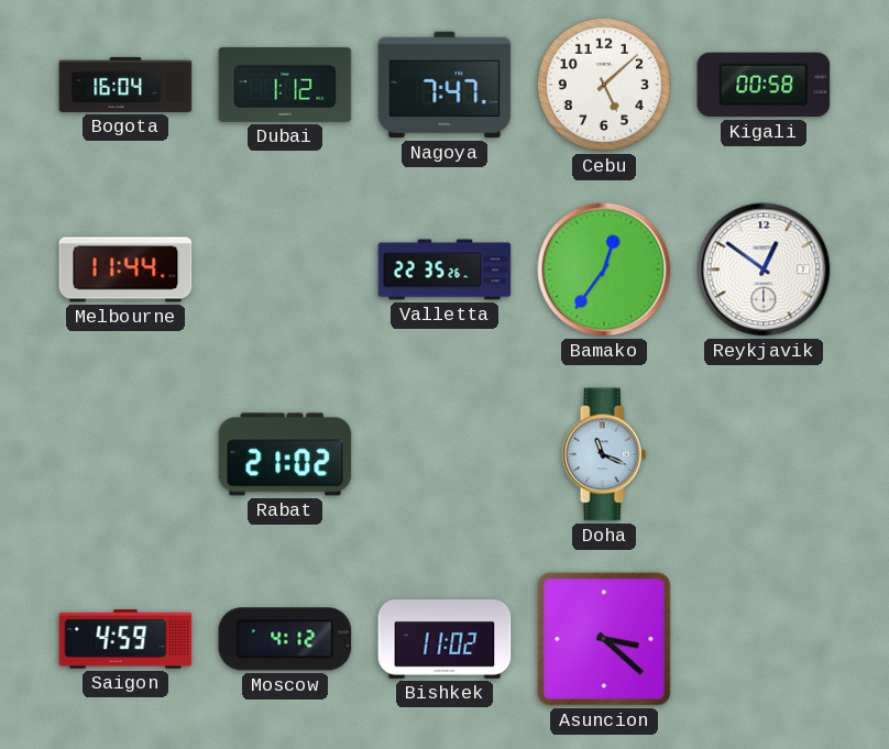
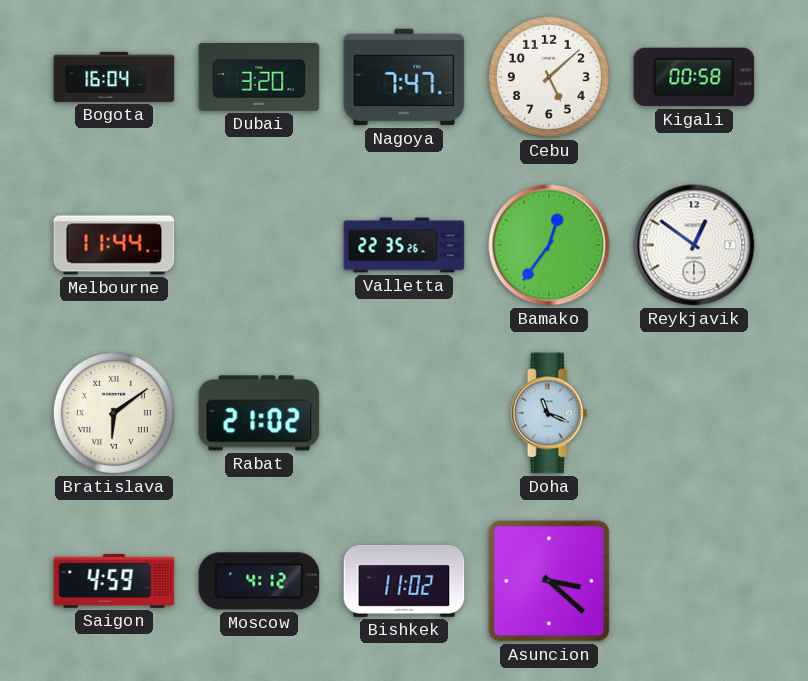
Dubai: 1:12 -> 3:20 (259, 77)
Bratislava: none -> 6:09 (114, 413)
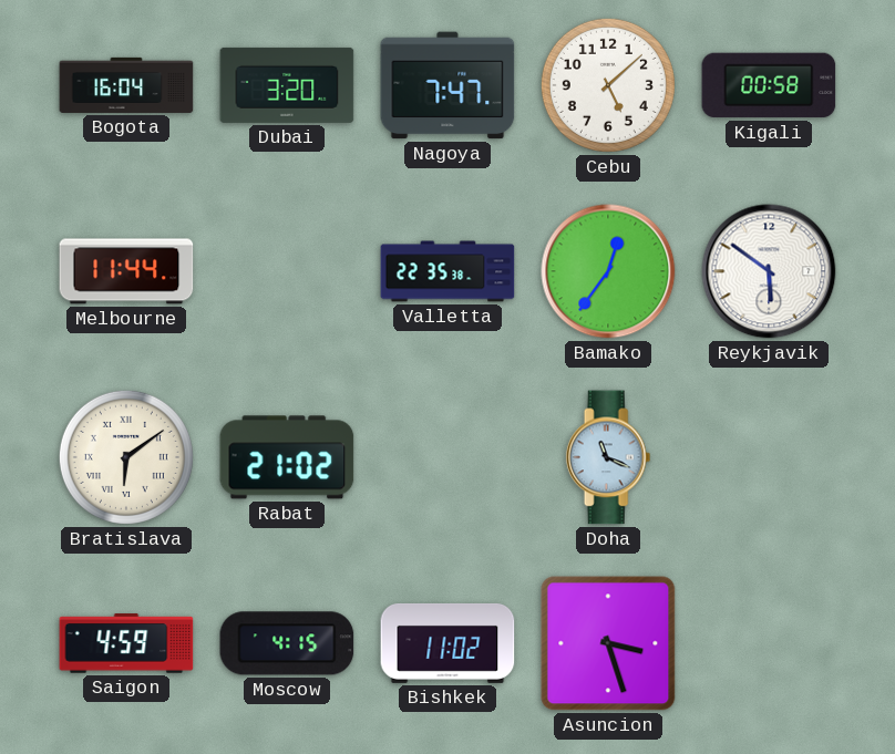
Valletta: 22:35:26 -> 22:35:38 (447, 271)
Reykjavik: 12:51 -> 5:51 (769, 271)
Moscow: 4:12 -> 4:15 (287, 643)
Asuncion: 3:22 -> 3:27 (608, 643)
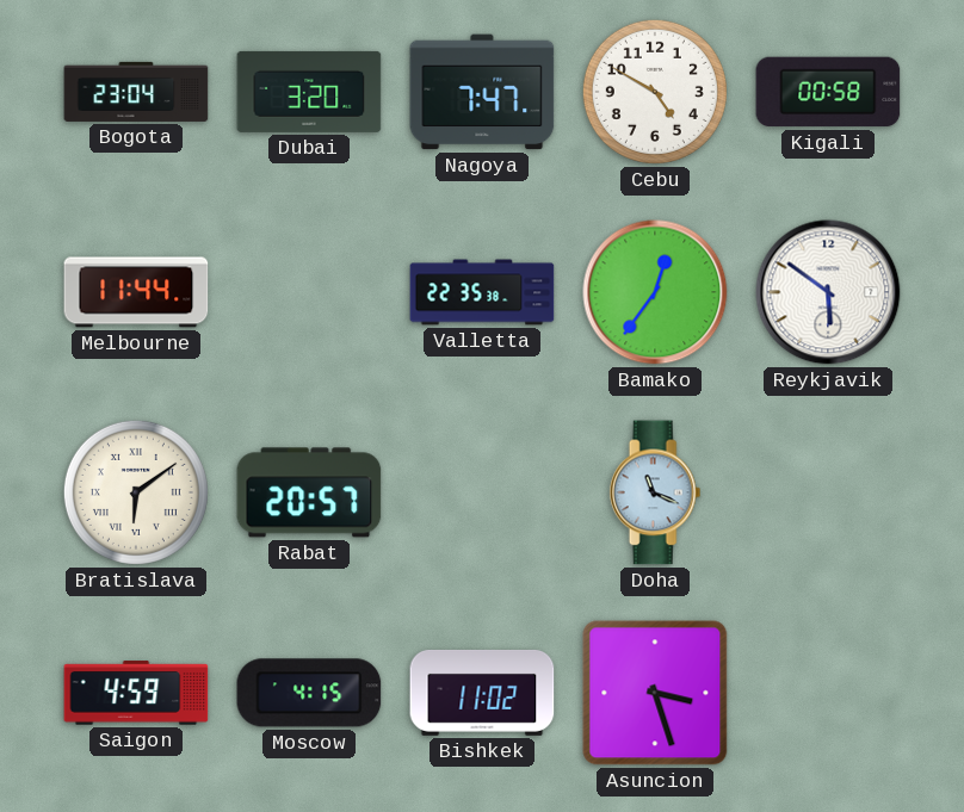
Bogota: 16:04 -> 23:04 (136, 92)
Cebu: 5:08 -> 4:50 (655, 92)
Rabat: 21:02 -> 20:57 (309, 492)
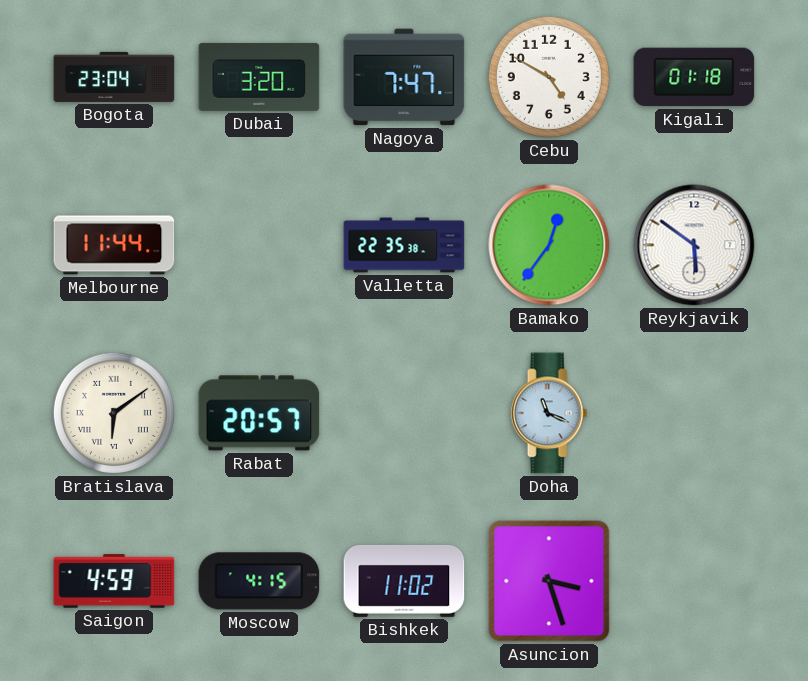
Kigali: 00:58 -> 01:18 (694, 77)
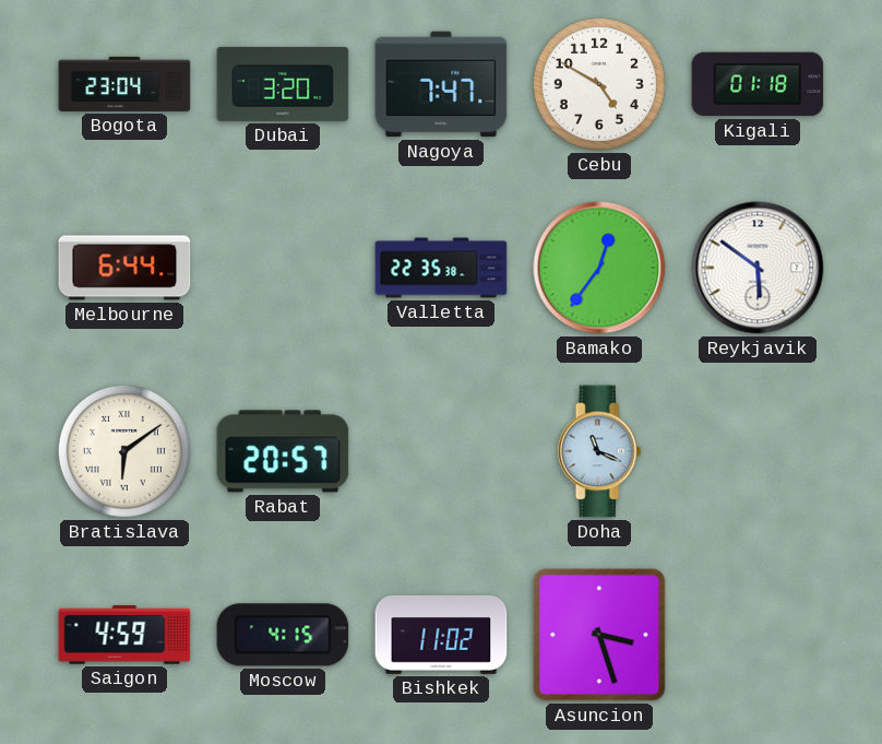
Melbourne: 11:44 -> 6:44 (124, 268)
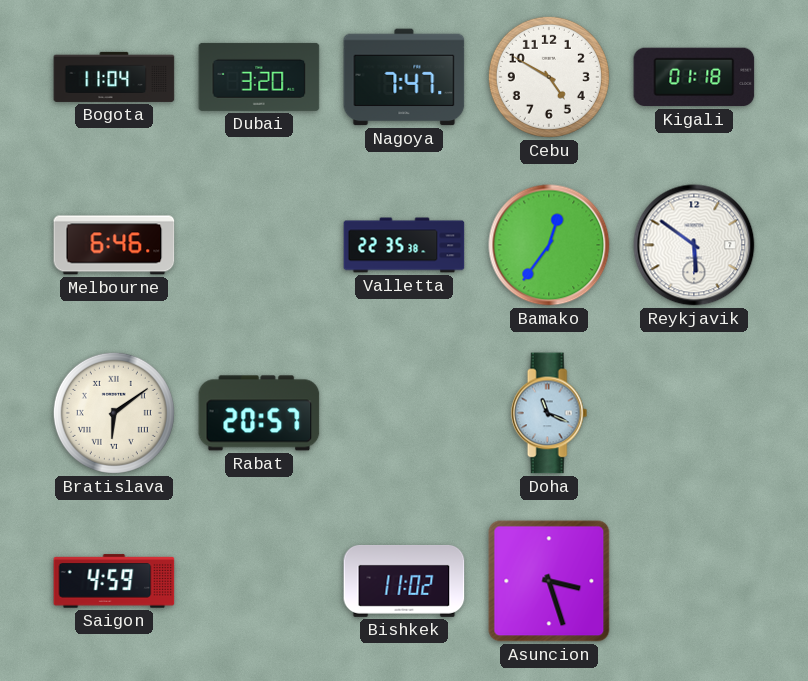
Bogota: 23:04 -> 11:04 (114, 77)
Melbourne: 6:44 -> 6:46 (114, 245)
Moscow: 4:15 -> none (283, 635)
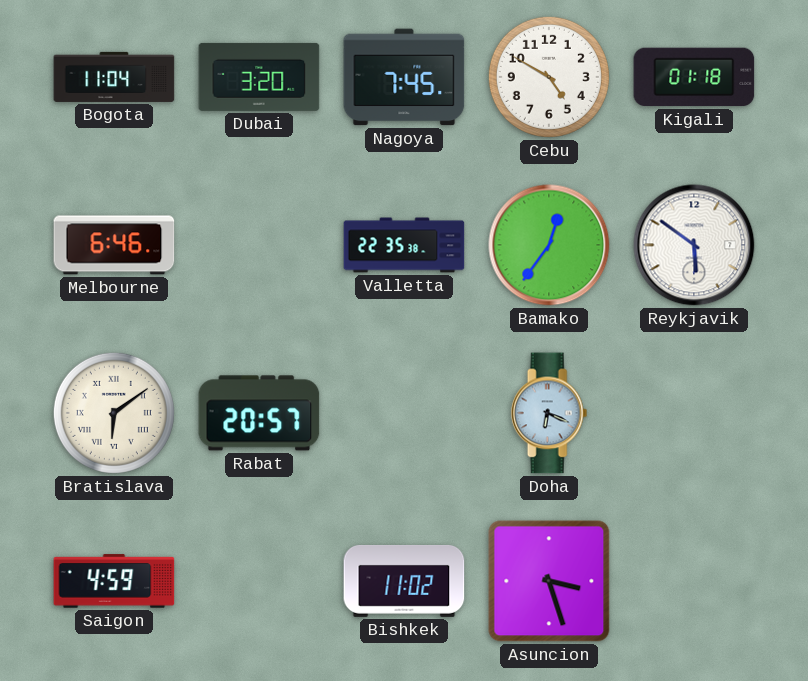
Nagoya: 7:47 -> 7:45 (404, 77)
Doha: 11:19 -> 6:19 (549, 413)
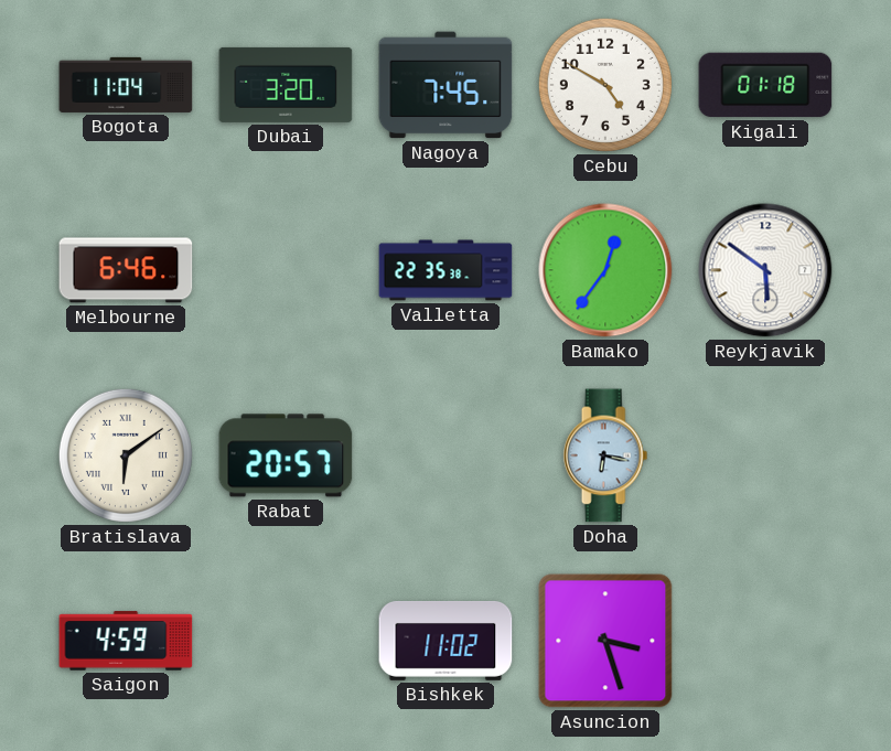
Doha: 6:19 -> 6:17 (605, 455)
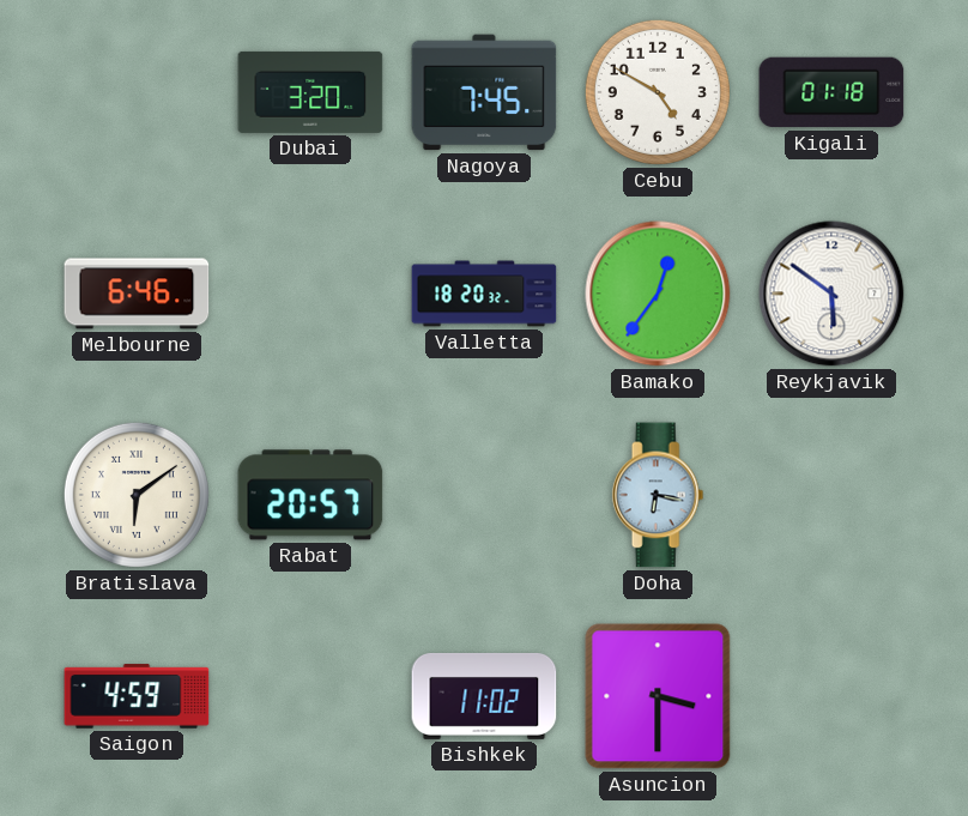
Bogota: 11:04 -> none (126, 85)
Valletta: 22:35 -> 18:20 (484, 294)
Asuncion: 3:27 -> 3:30 (658, 696)
